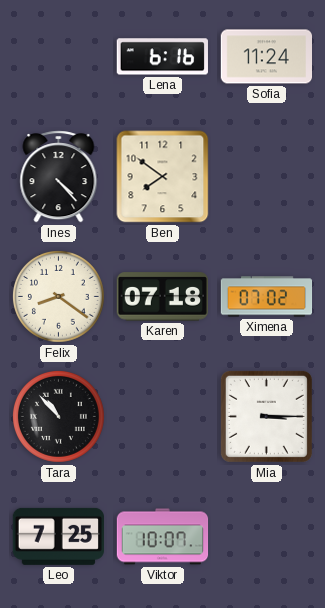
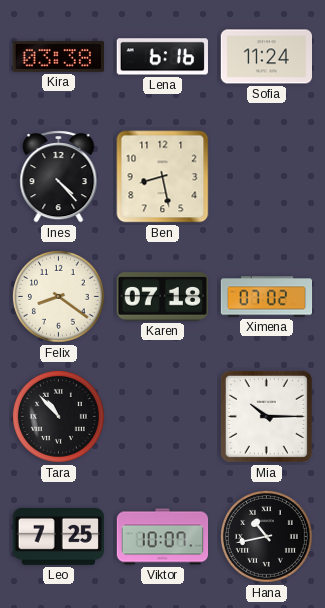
Kira: none -> 03:38 (58, 57)
Ben: 7:51 -> 8:28 (163, 177)
Mia: 3:15 -> 10:15 (266, 416)
Hana: none -> 10:43 (266, 536)
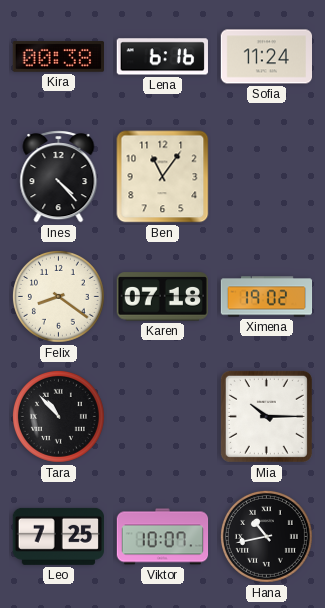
Kira: 03:38 -> 00:38 (58, 57)
Ben: 8:28 -> 11:06 (163, 177)
Ximena: 07:02 -> 19:02 (267, 297)
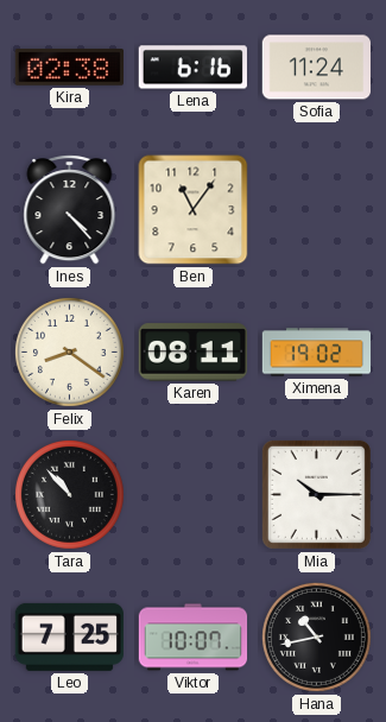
Kira: 00:38 -> 02:38 (69, 68)
Karen: 07:18 -> 08:11 (192, 353)
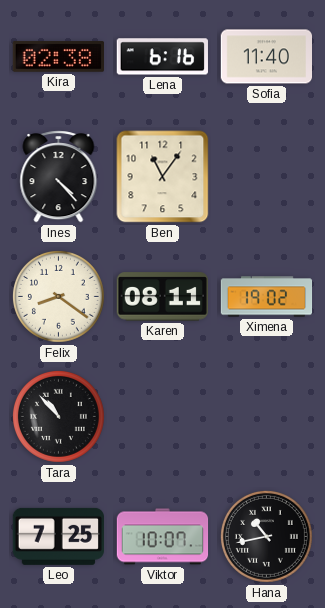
Sofia: 11:24 -> 11:40 (266, 57)
Mia: 10:15 -> none (316, 494)
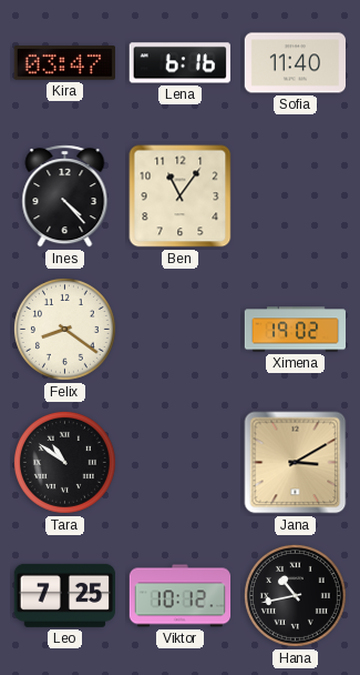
Kira: 02:38 -> 03:47 (64, 63)
Karen: 08:11 -> none (162, 297)
Tara: 10:53 -> 10:51 (64, 462)
Jana: none -> 3:10 (296, 463)
Viktor: 10:07 -> 10:12 (181, 596)
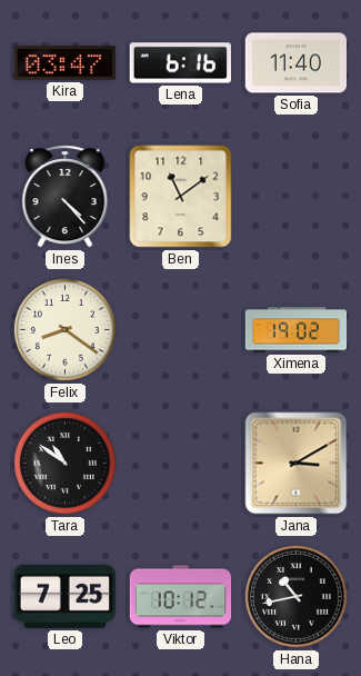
Ben: 11:06 -> 11:09 (181, 197)
